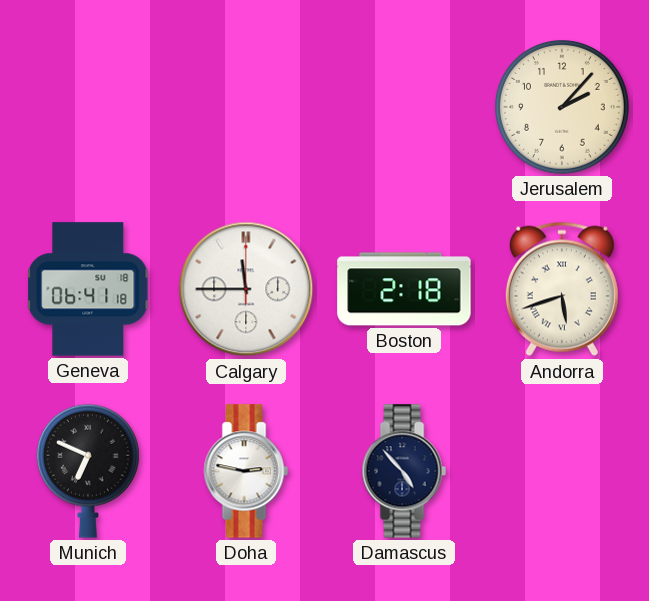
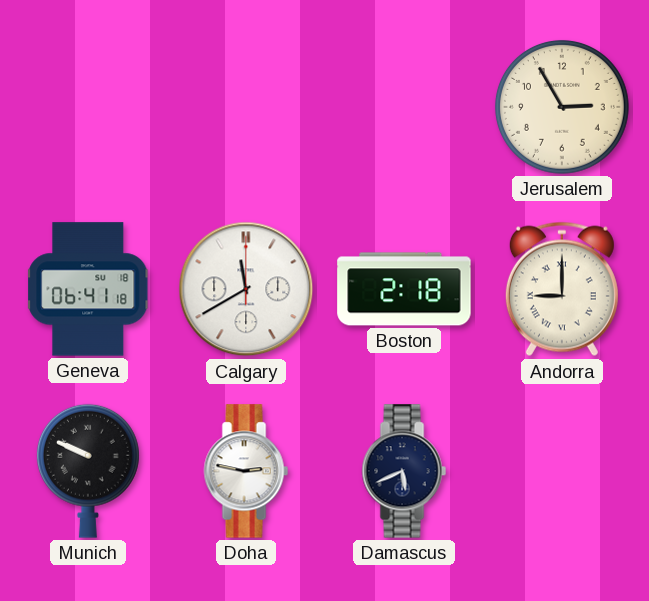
Jerusalem: 2:07 -> 2:55 (562, 107)
Calgary: 11:45 -> 11:40 (246, 289)
Andorra: 5:42 -> 9:00 (562, 289)
Munich: 6:49 -> 9:49 (88, 471)
Damascus: 4:53 -> 5:41 (404, 471)
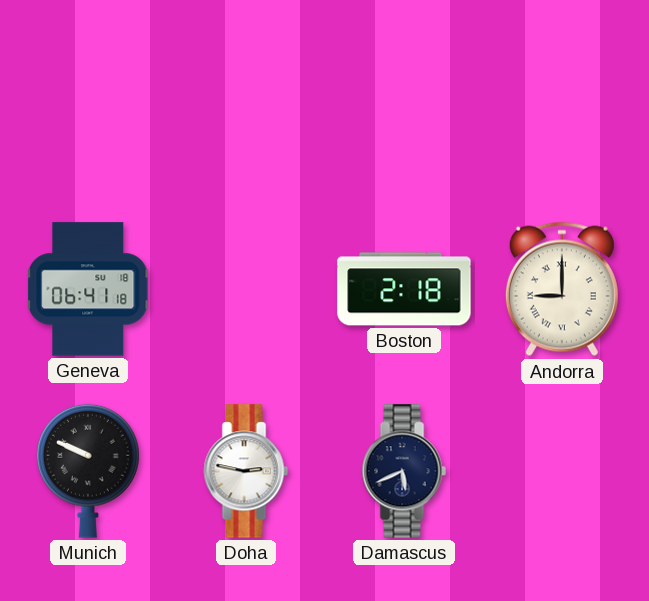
Jerusalem: 2:55 -> none (562, 107)
Calgary: 11:40 -> none (246, 289)
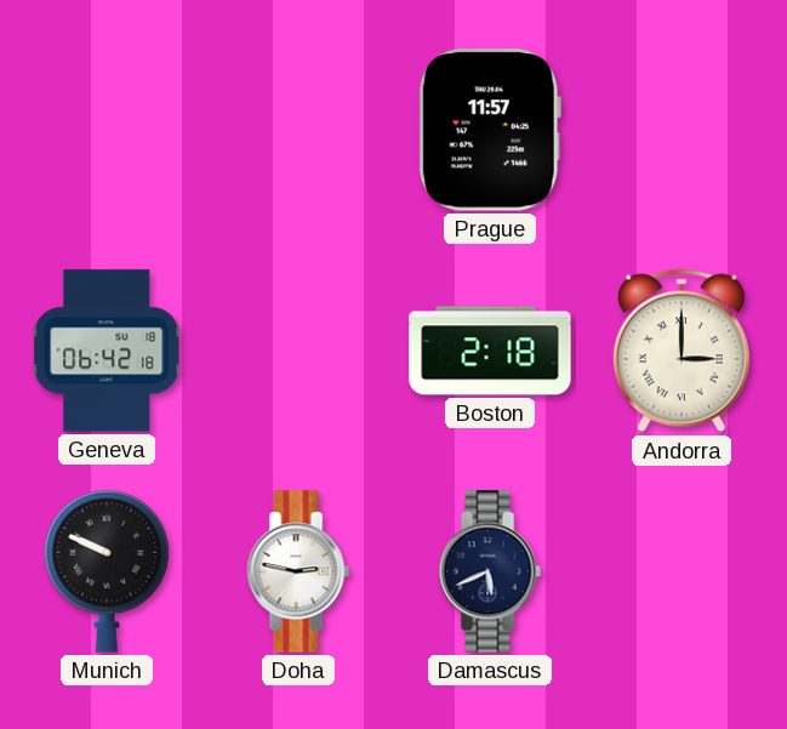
Prague: none -> 11:57 (490, 130)
Geneva: 06:41 -> 06:42 (107, 351)
Andorra: 9:00 -> 3:00 (682, 351)
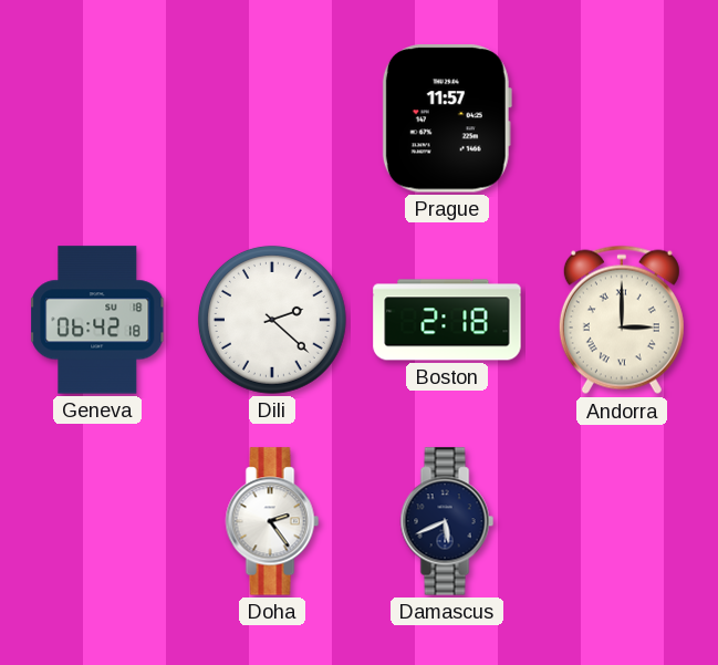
Dili: none -> 2:22 (272, 320)
Munich: 9:49 -> none (107, 571)
Doha: 2:47 -> 2:24 (272, 521)
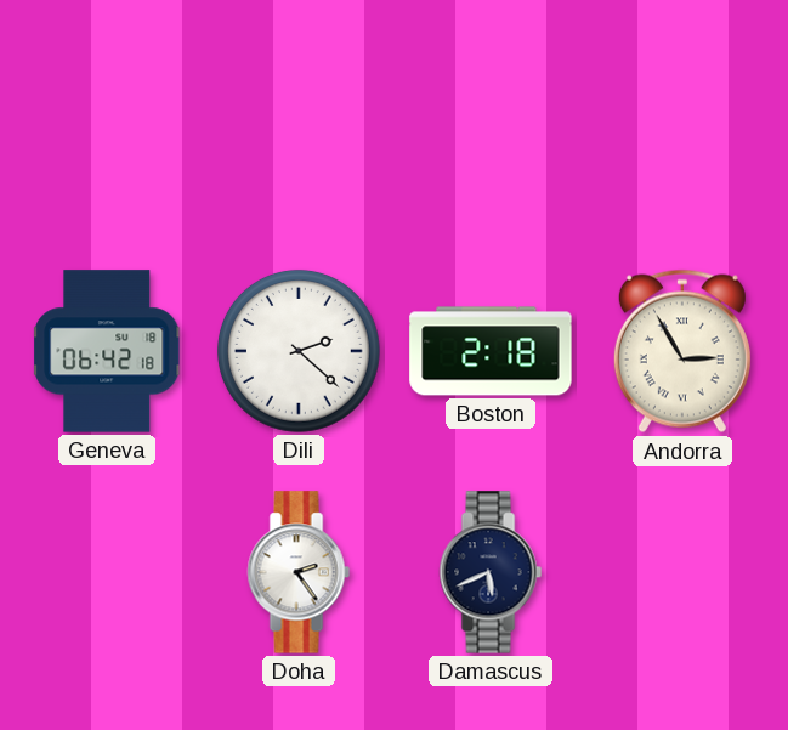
Prague: 11:57 -> none (447, 118)
Andorra: 3:00 -> 2:55 (682, 351)
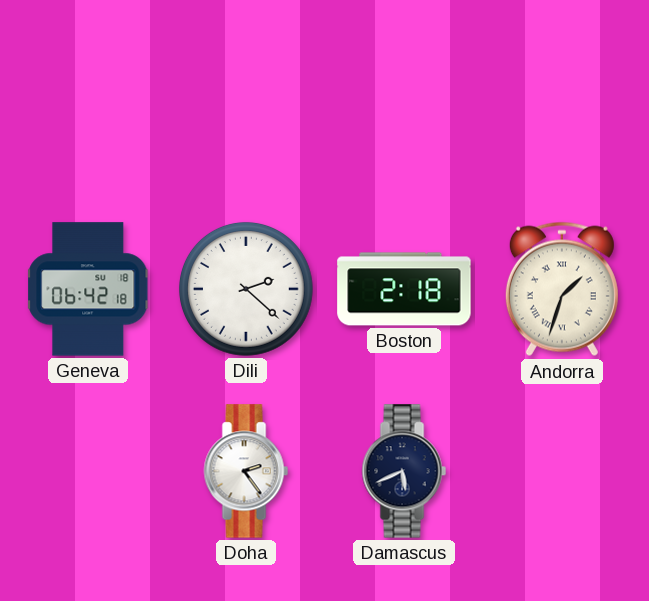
Andorra: 2:55 -> 1:33 (562, 289)
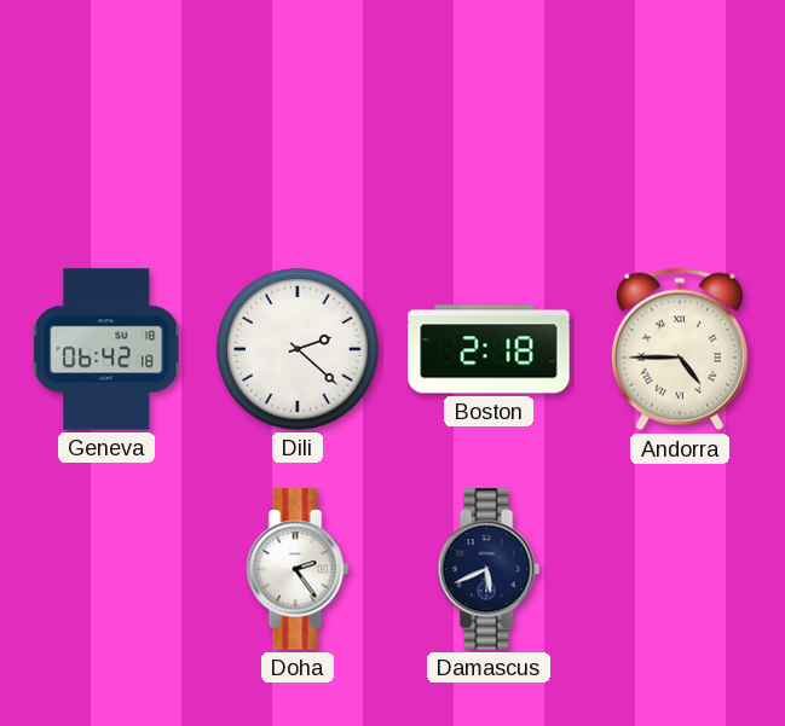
Andorra: 1:33 -> 4:45 (680, 349)
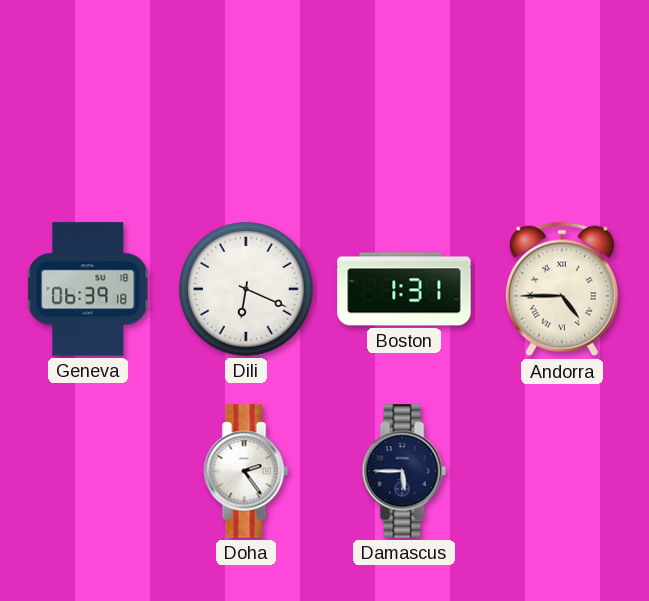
Geneva: 06:42 -> 06:39 (88, 289)
Dili: 2:22 -> 6:19 (246, 289)
Boston: 2:18 -> 1:31 (404, 289)
Damascus: 5:41 -> 5:45 (404, 471)
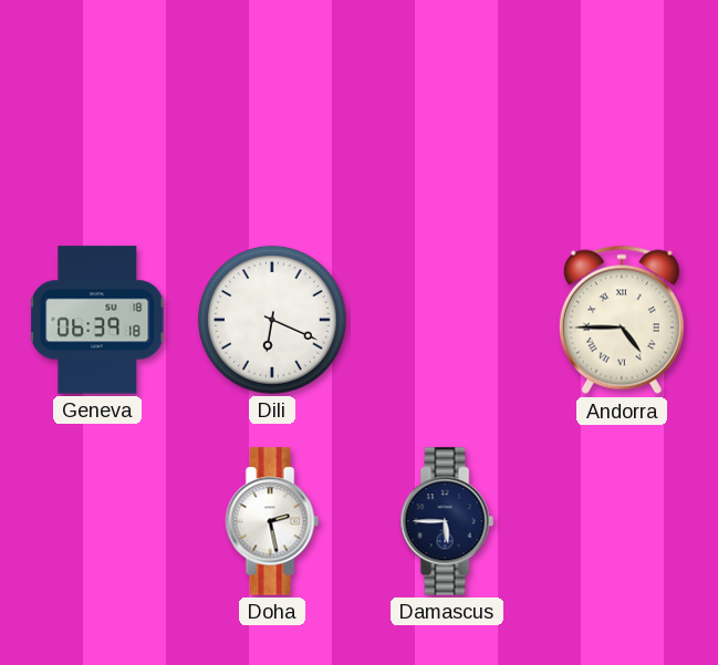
Boston: 1:31 -> none (404, 289)
Doha: 2:24 -> 2:28 (272, 521)
